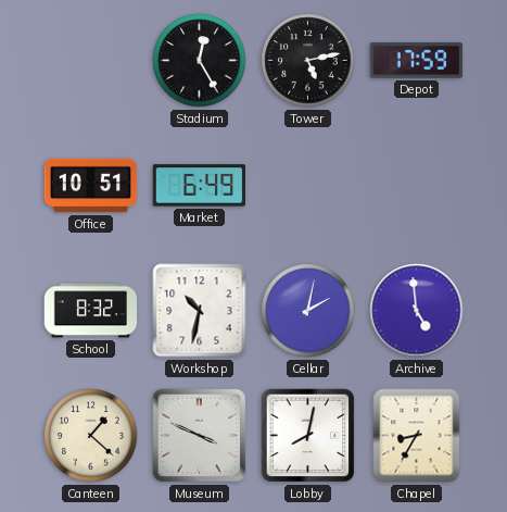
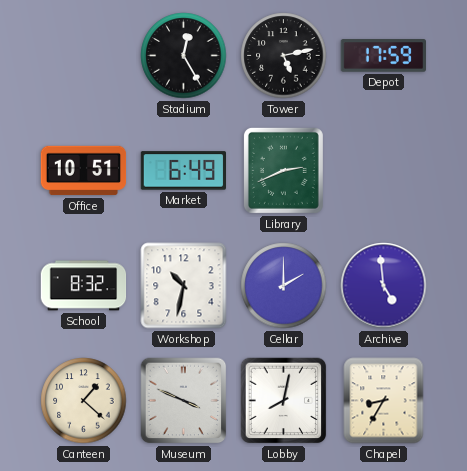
Library: none -> 2:41 (283, 170)
Cellar: 2:02 -> 2:00 (284, 286)
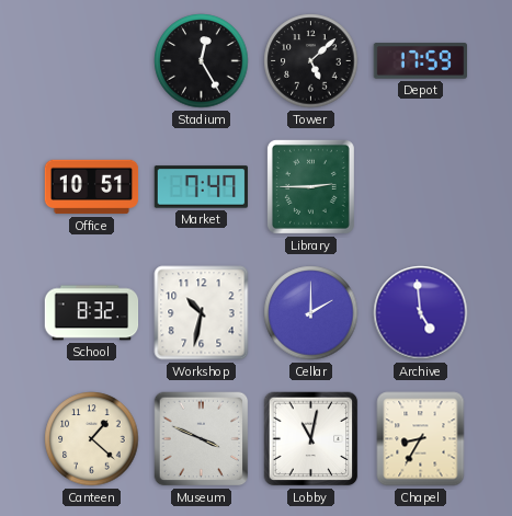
Tower: 5:13 -> 5:08 (311, 61)
Market: 6:49 -> 7:47 (202, 187)
Library: 2:41 -> 2:45 (310, 186)
Lobby: 8:02 -> 11:02 (311, 439)
